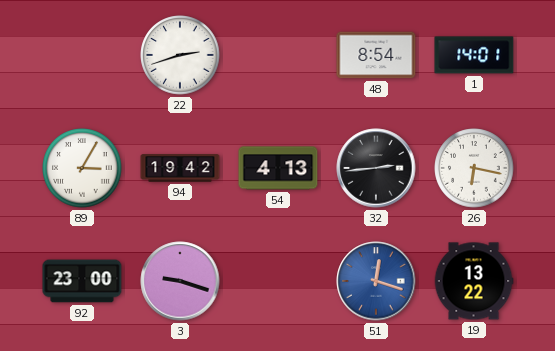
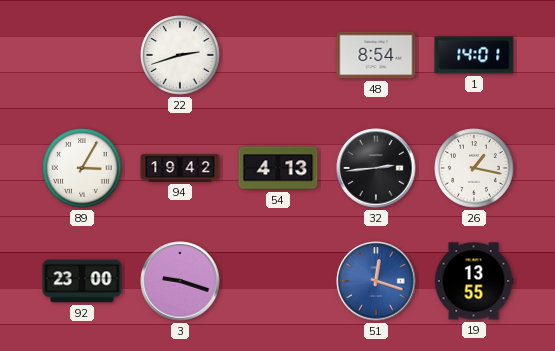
26: 6:17 -> 1:17 (474, 168)
19: 13:22 -> 13:55 (474, 281)
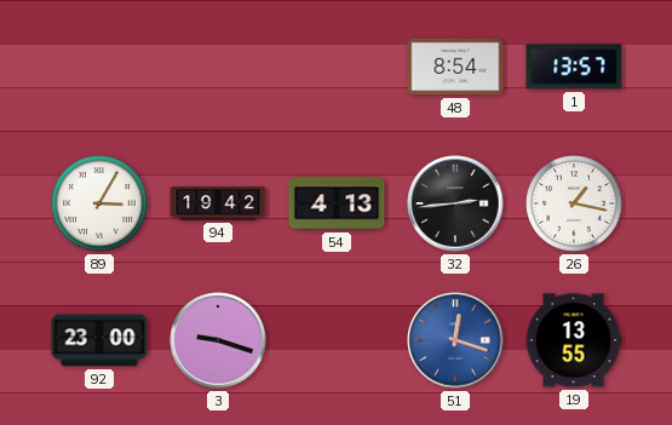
22: 2:42 -> none (180, 55)
1: 14:01 -> 13:57 (574, 67)
